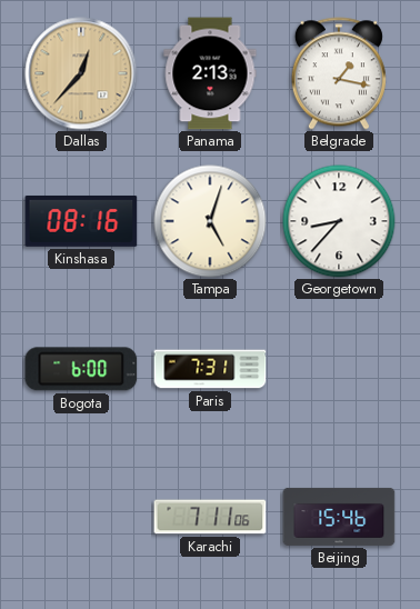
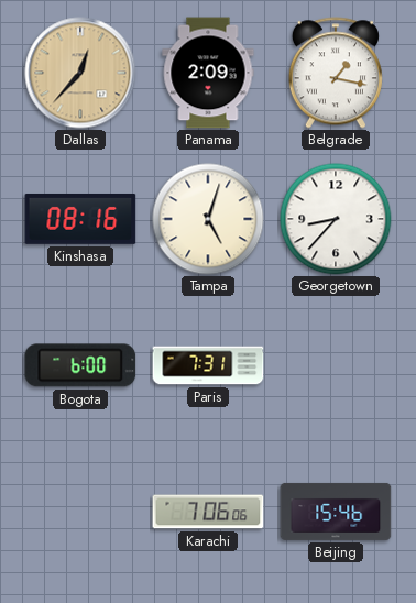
Panama: 2:13 -> 2:09 (208, 73)
Karachi: 7:11 -> 7:06 (208, 512)
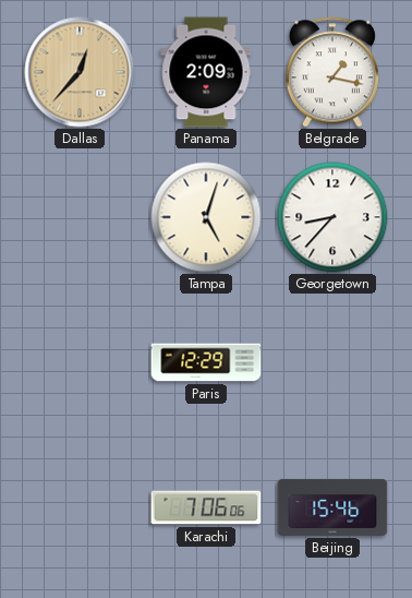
Kinshasa: 08:16 -> none (80, 219)
Bogota: 6:00 -> none (80, 365)
Paris: 7:31 -> 12:29 (206, 362)
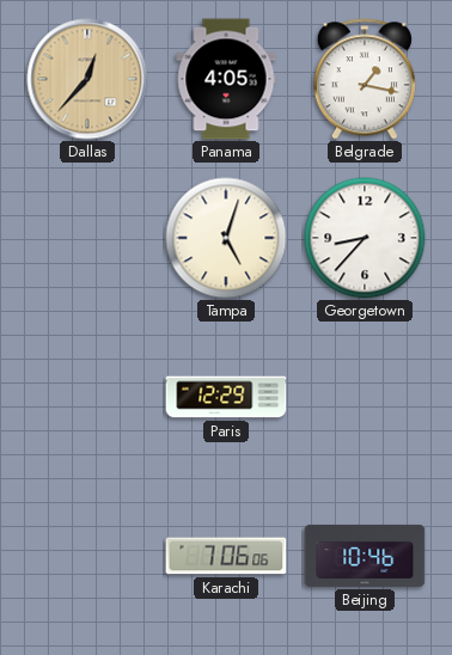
Panama: 2:09 -> 4:05 (226, 79)
Beijing: 15:46 -> 10:46 (365, 556)
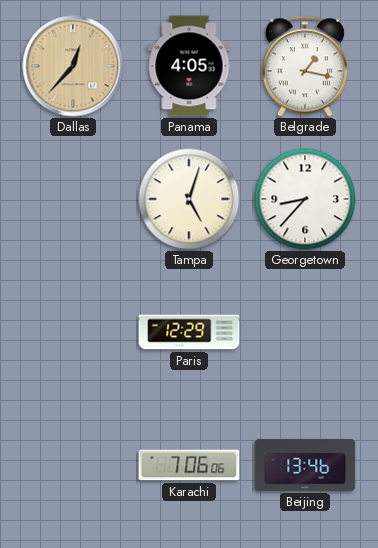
Beijing: 10:46 -> 13:46 (305, 465)
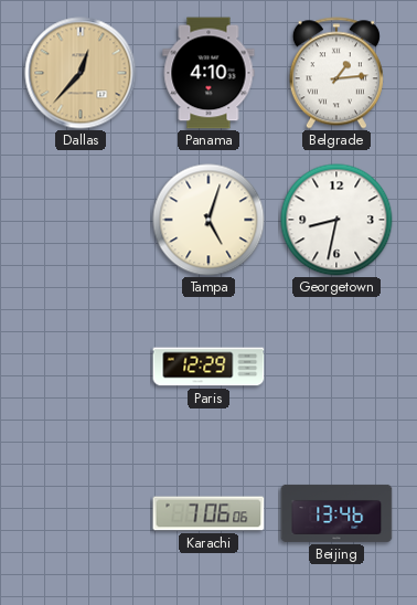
Panama: 4:05 -> 4:10 (209, 73)
Belgrade: 1:17 -> 1:14 (336, 73)
Georgetown: 8:37 -> 8:32 (336, 220)
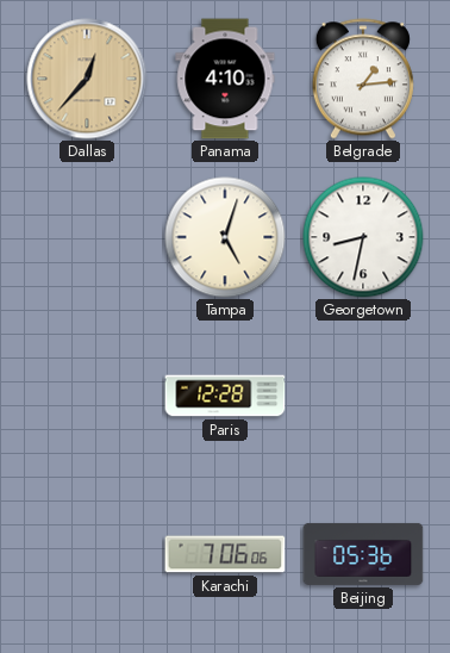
Paris: 12:29 -> 12:28 (225, 396)
Beijing: 13:46 -> 05:36 (363, 554)
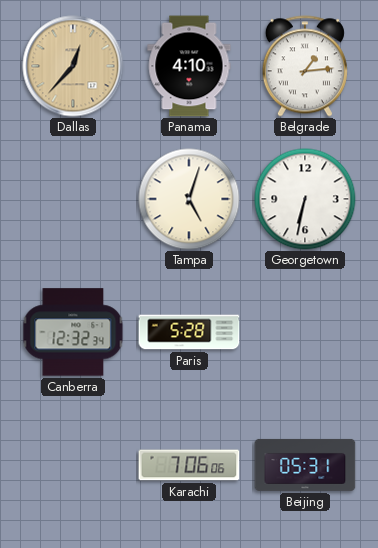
Georgetown: 8:32 -> 6:32 (305, 199)
Canberra: none -> 12:32 (73, 332)
Paris: 12:28 -> 5:28 (189, 332)
Beijing: 05:36 -> 05:31 (305, 465)
